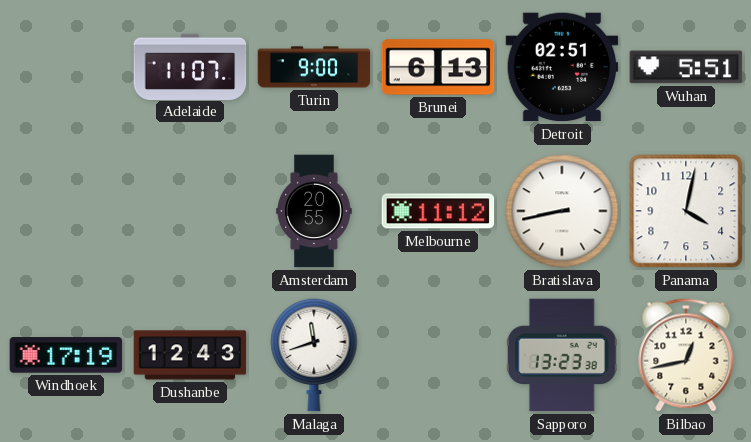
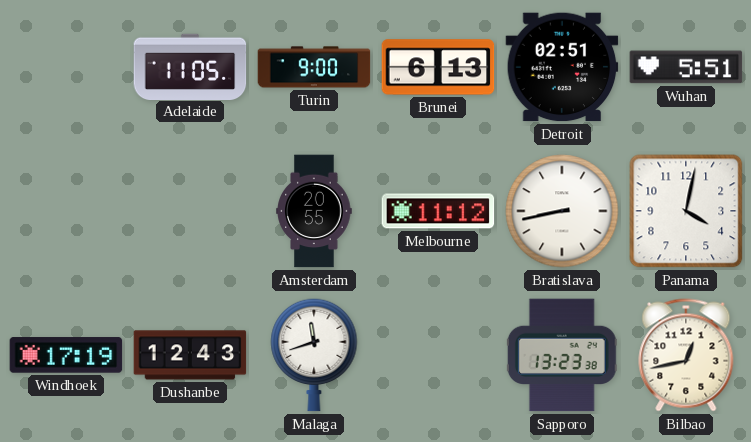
Adelaide: 11:07 -> 11:05 (190, 66)
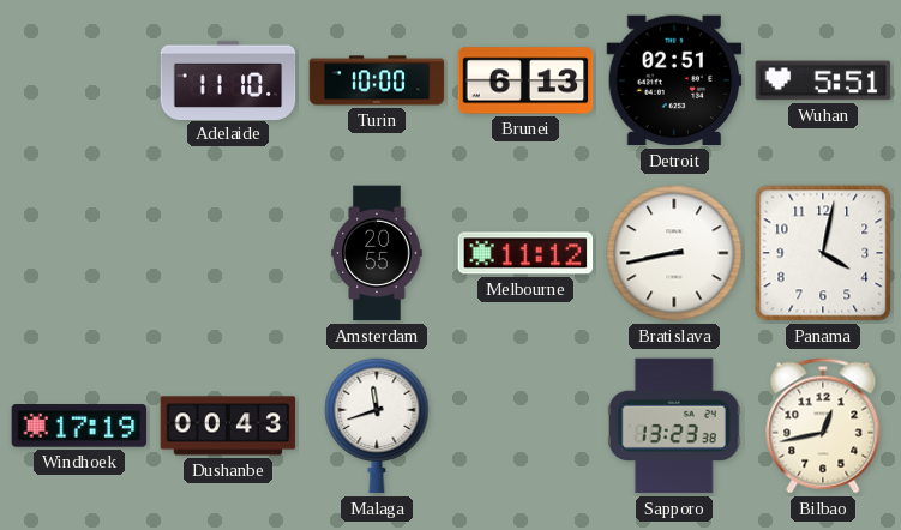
Adelaide: 11:05 -> 11:10 (228, 79)
Turin: 9:00 -> 10:00 (377, 80)
Dushanbe: 12:43 -> 00:43 (228, 426)
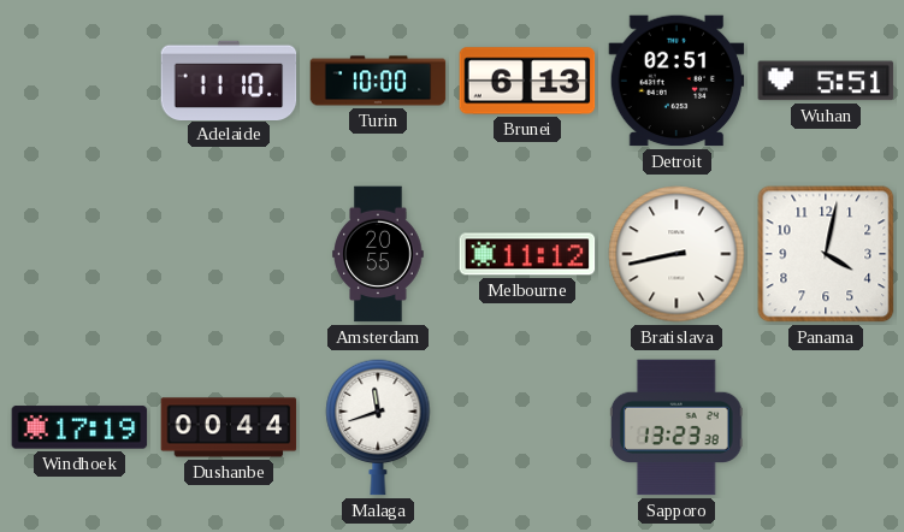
Dushanbe: 00:43 -> 00:44 (229, 427)
Bilbao: 12:43 -> none (823, 426)
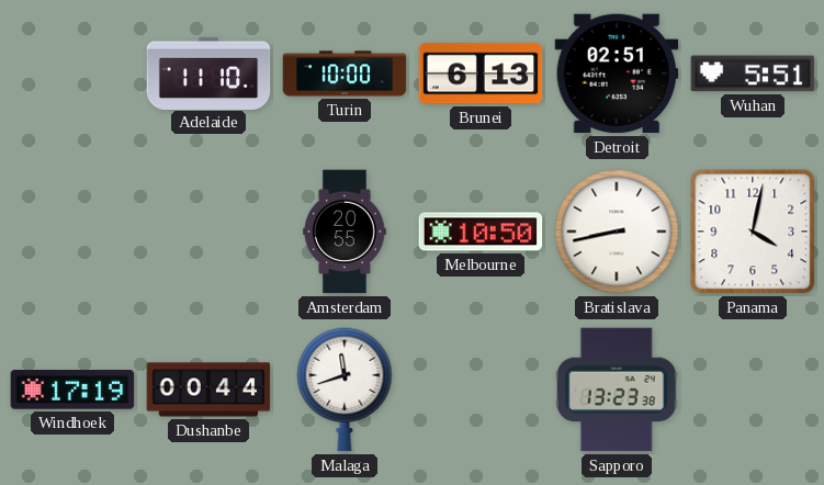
Melbourne: 11:12 -> 10:50 (481, 232)
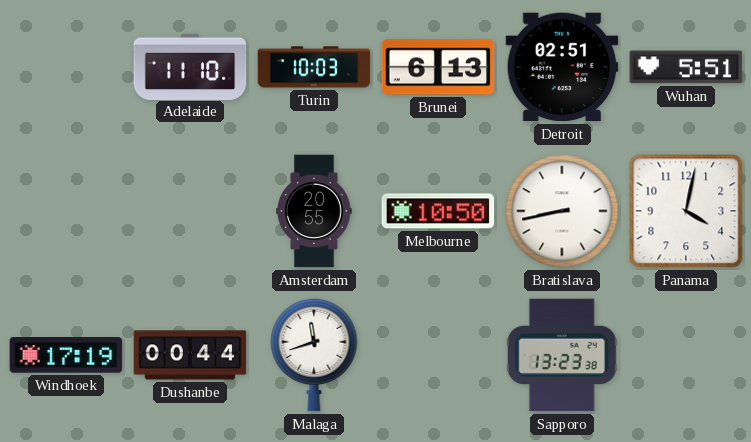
Turin: 10:00 -> 10:03 (314, 67)
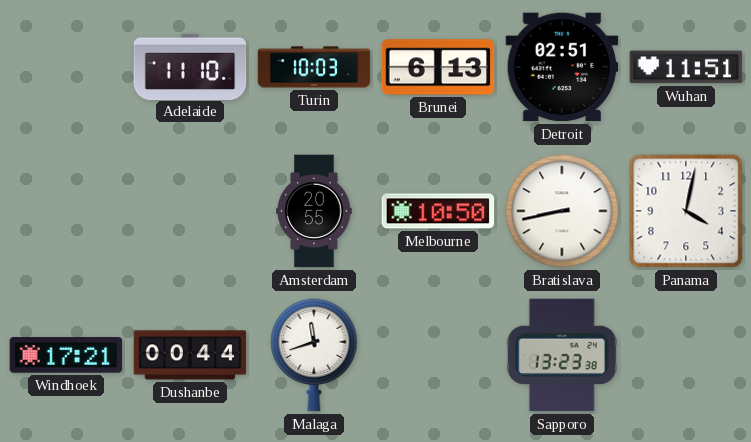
Wuhan: 5:51 -> 11:51 (686, 67)
Windhoek: 17:19 -> 17:21 (66, 355)
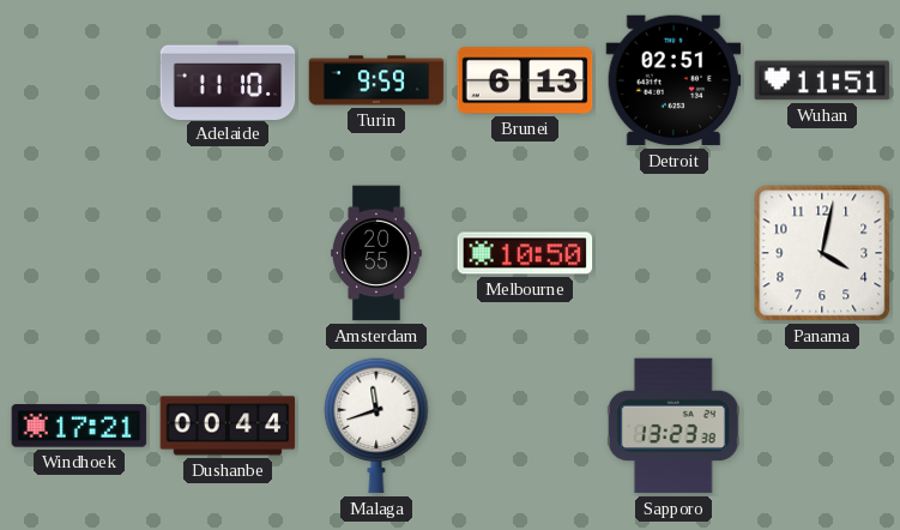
Turin: 10:03 -> 9:59 (376, 80)
Bratislava: 8:43 -> none (562, 211)
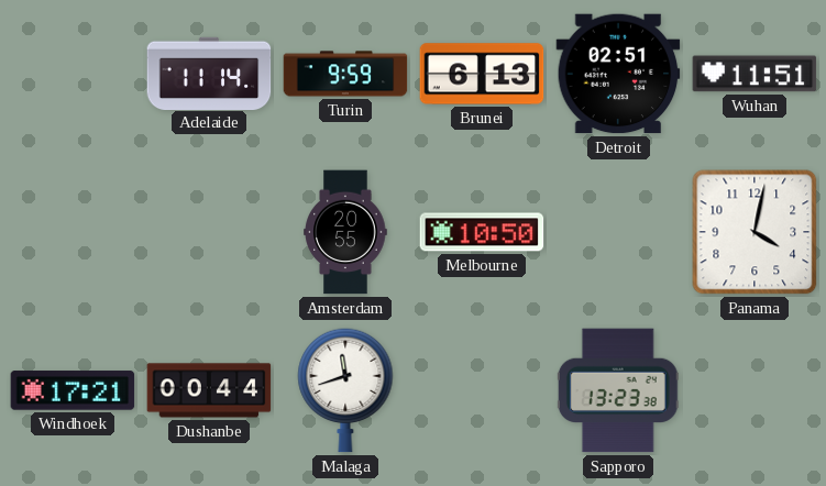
Adelaide: 11:10 -> 11:14 (209, 73)
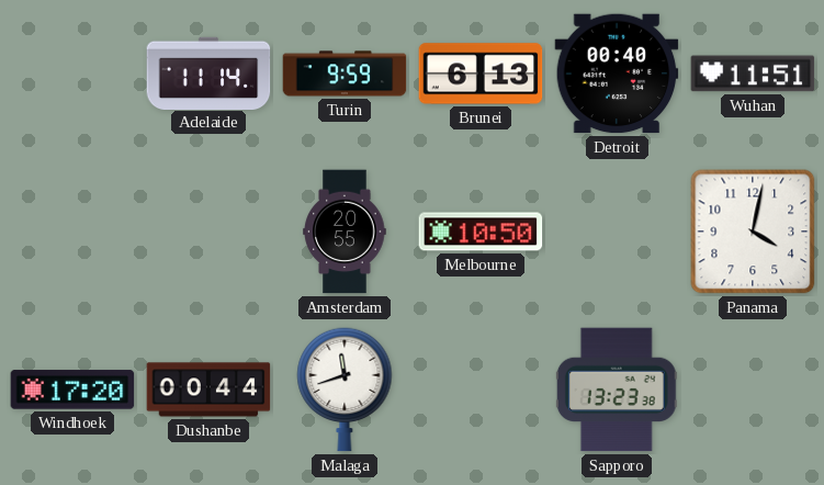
Detroit: 02:51 -> 00:40 (617, 74)
Windhoek: 17:21 -> 17:20 (72, 390)
